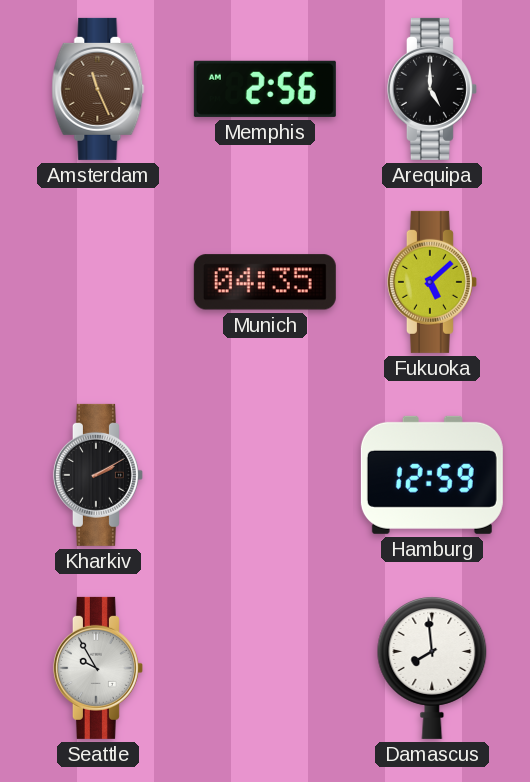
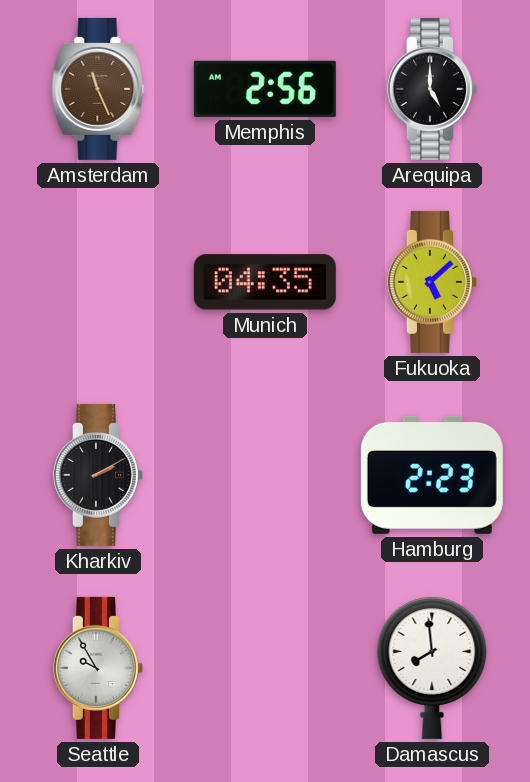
Hamburg: 12:59 -> 2:23 (432, 475)
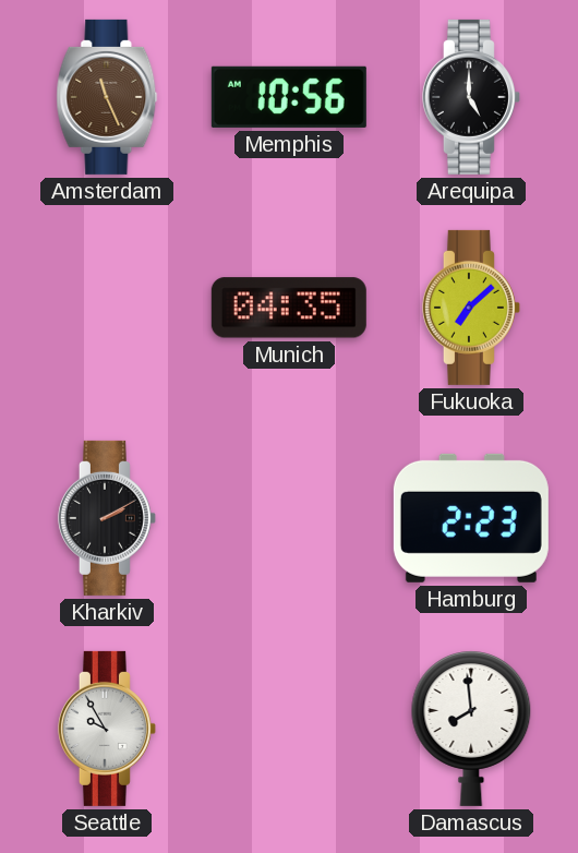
Memphis: 2:56 -> 10:56 (289, 97)
Fukuoka: 5:08 -> 7:08 (471, 308)
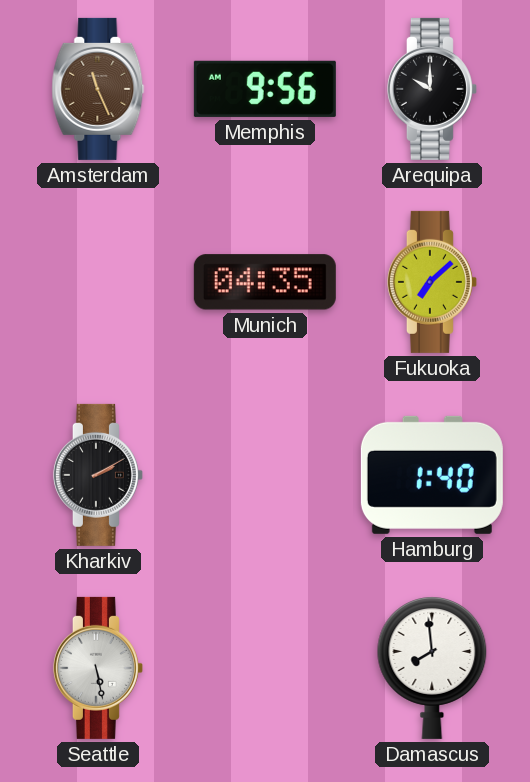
Memphis: 10:56 -> 9:56 (265, 89)
Arequipa: 5:00 -> 10:00 (432, 89)
Hamburg: 2:23 -> 1:40 (432, 475)
Seattle: 9:55 -> 5:28 (98, 668)
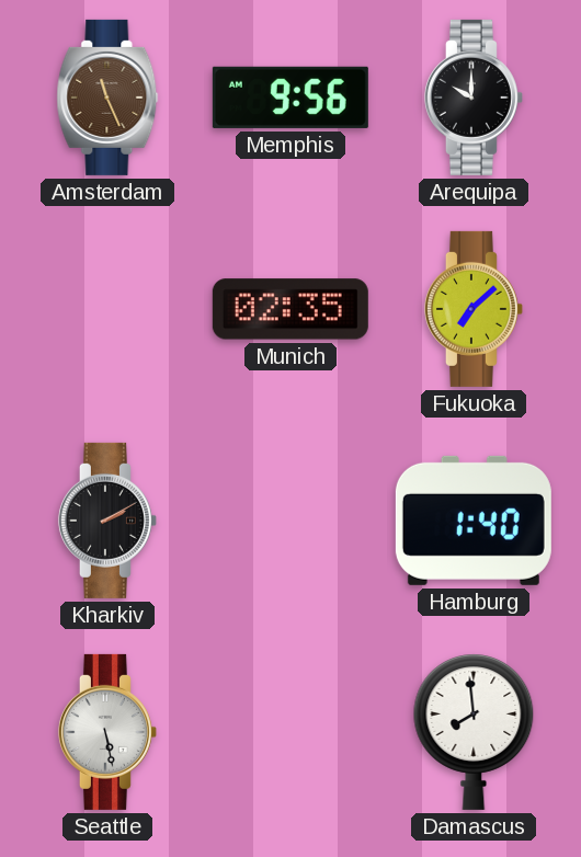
Munich: 04:35 -> 02:35 (290, 309)
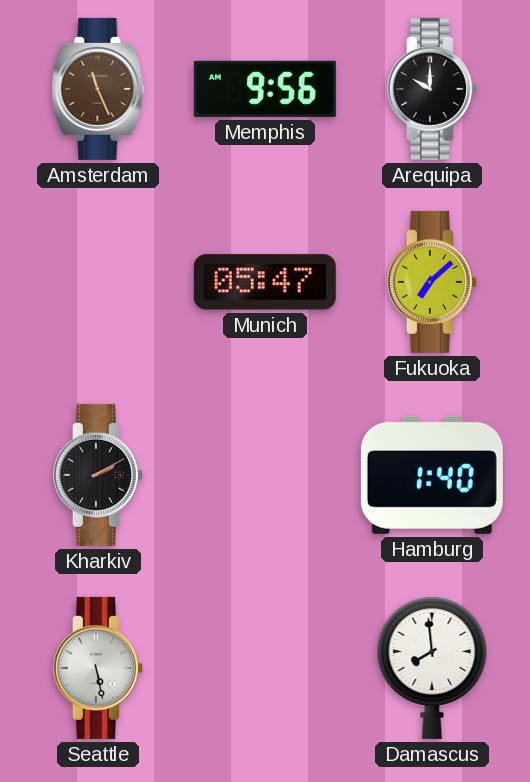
Munich: 02:35 -> 05:47 (265, 282)
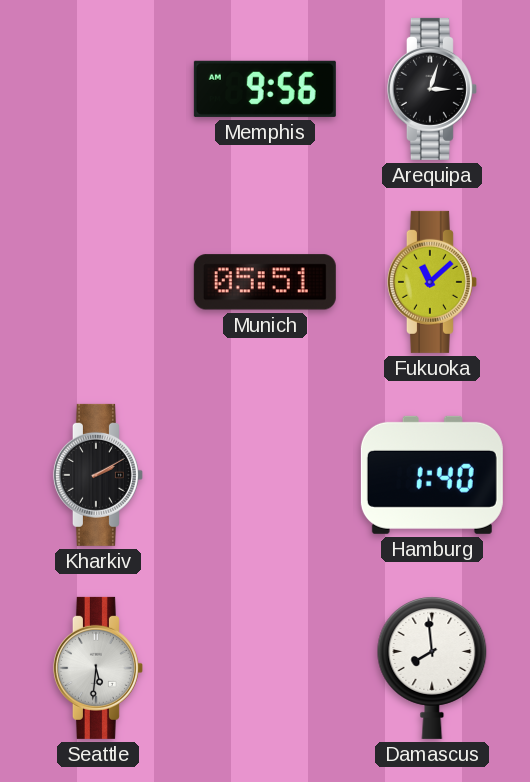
Amsterdam: 11:26 -> none (98, 89)
Arequipa: 10:00 -> 3:03 (432, 89)
Munich: 05:47 -> 05:51 (265, 282)
Fukuoka: 7:08 -> 11:08 (432, 282)
Seattle: 5:28 -> 5:31 (98, 668)
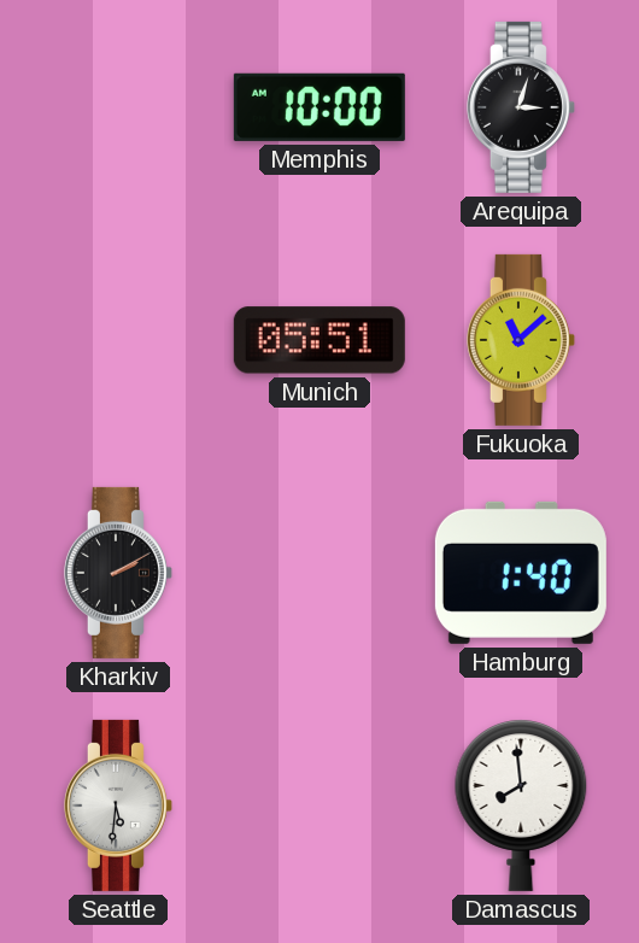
Memphis: 9:56 -> 10:00 (319, 107)
